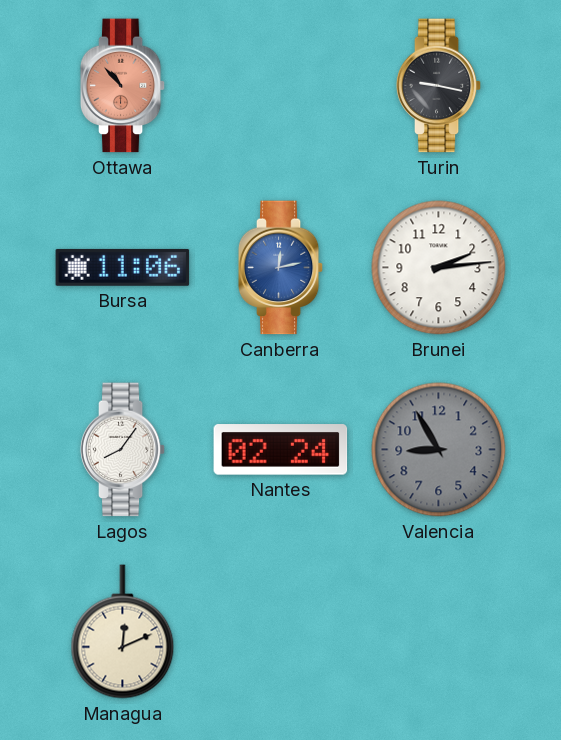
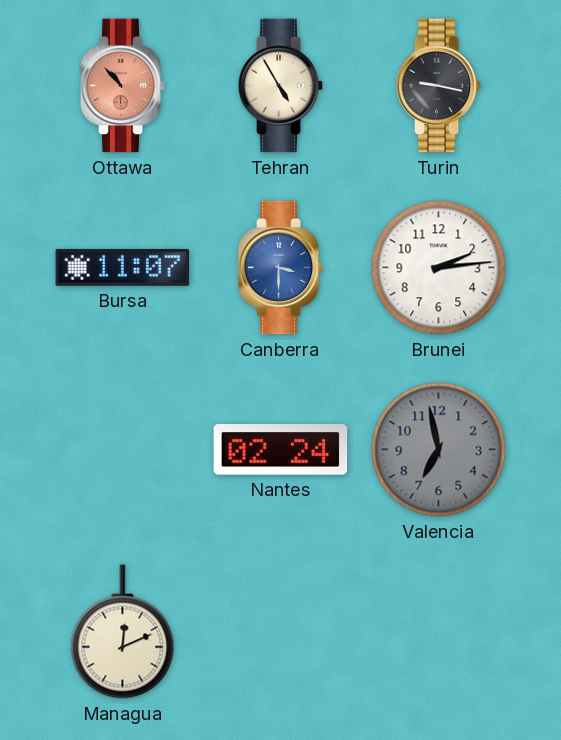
Tehran: none -> 4:55 (281, 86)
Bursa: 11:06 -> 11:07 (123, 267)
Canberra: 12:13 -> 3:30 (281, 268)
Lagos: 8:06 -> none (123, 450)
Valencia: 8:55 -> 6:58 (439, 450)
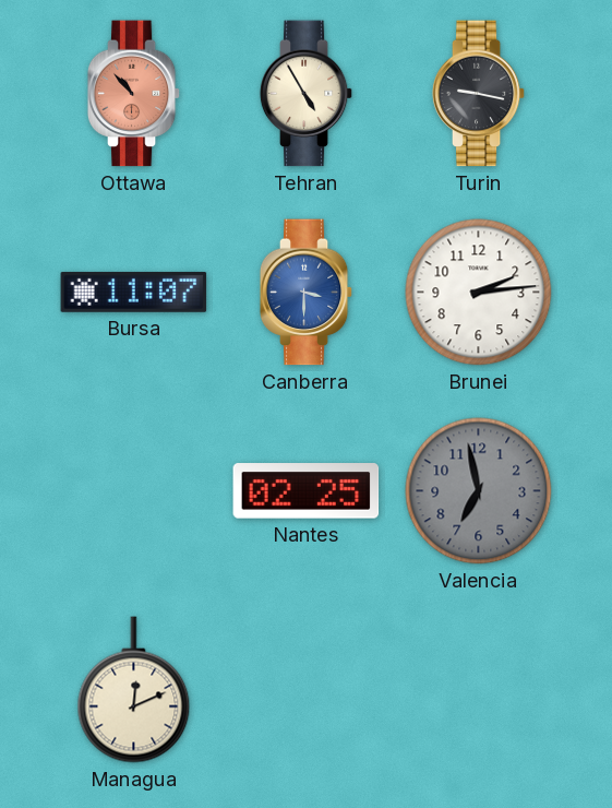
Nantes: 02:24 -> 02:25 (307, 491)
